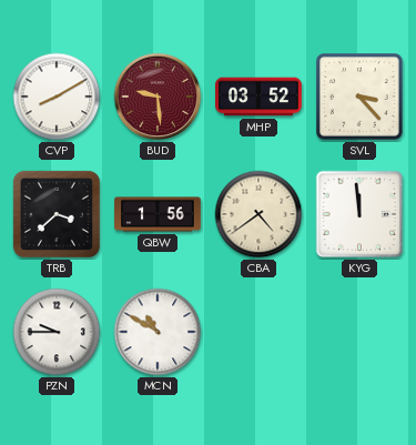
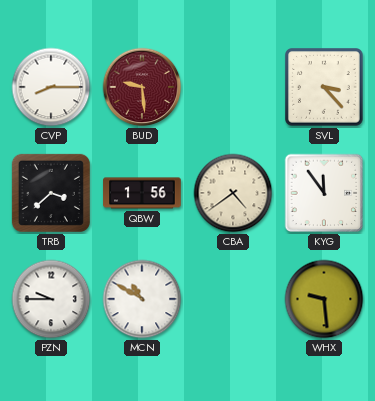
CVP: 8:10 -> 8:15 (51, 87)
MHP: 03:52 -> none (258, 97)
KYG: 11:59 -> 11:54 (324, 193)
WHX: none -> 9:29 (324, 299)
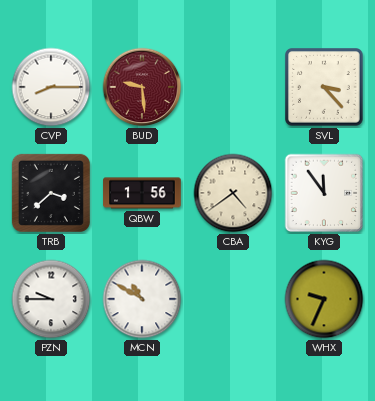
WHX: 9:29 -> 9:34 (324, 299)
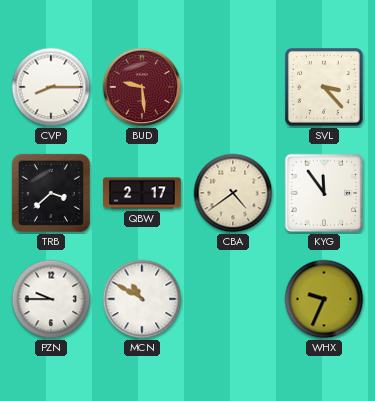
QBW: 1:56 -> 2:17 (142, 193)
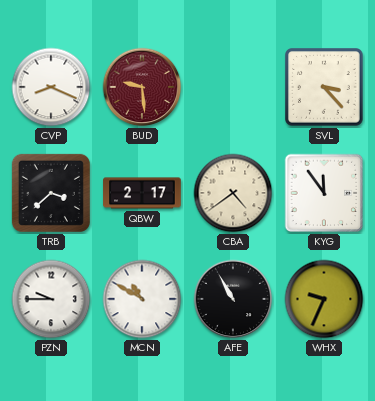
CVP: 8:15 -> 8:19 (51, 87)
AFE: none -> 10:55 (233, 299)
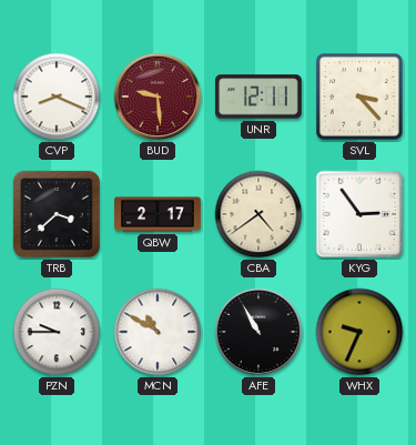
UNR: none -> 12:11 (260, 97)
KYG: 11:54 -> 2:54 (359, 214)
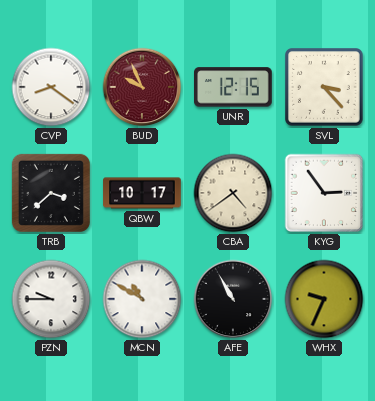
CVP: 8:19 -> 8:21 (51, 87)
BUD: 9:29 -> 9:56 (142, 87)
UNR: 12:11 -> 12:15 (234, 87)
QBW: 2:17 -> 10:17 (142, 193)
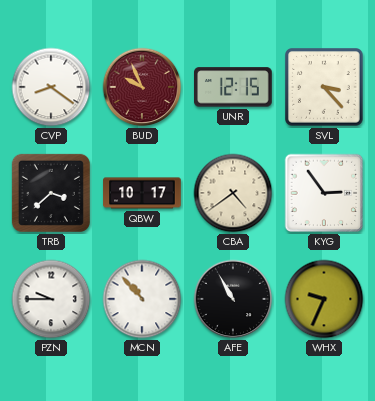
MCN: 10:50 -> 10:53 (142, 299)
